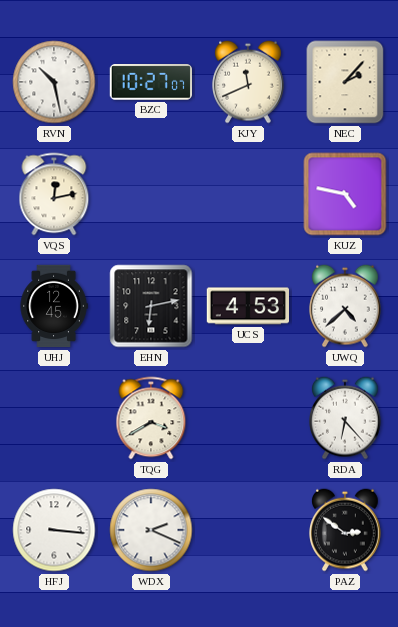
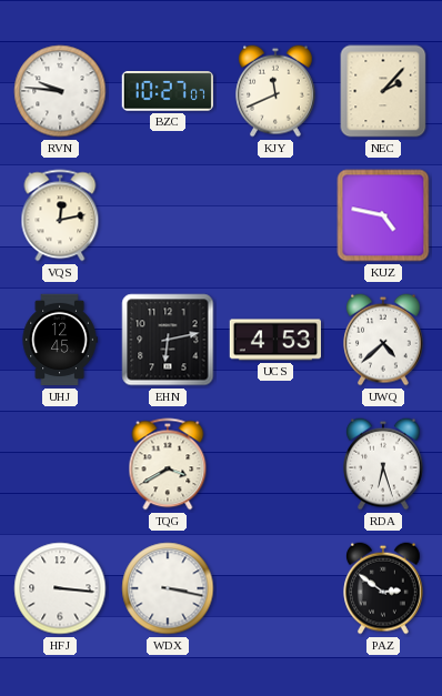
RVN: 10:28 -> 9:46 (60, 91)
RDA: 6:23 -> 6:27 (384, 464)
WDX: 2:19 -> 3:17 (168, 588)
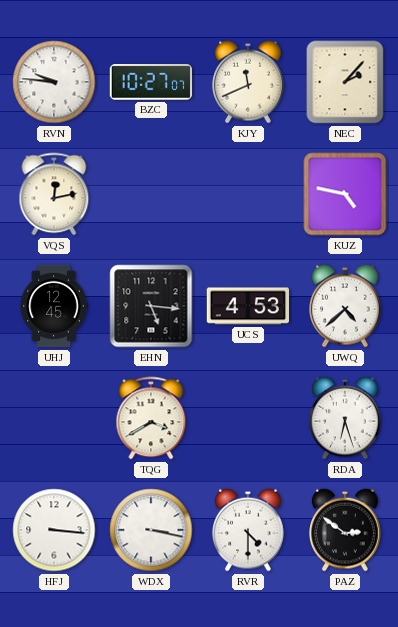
EHN: 6:13 -> 5:16 (151, 306)
RVR: none -> 4:30 (249, 530)
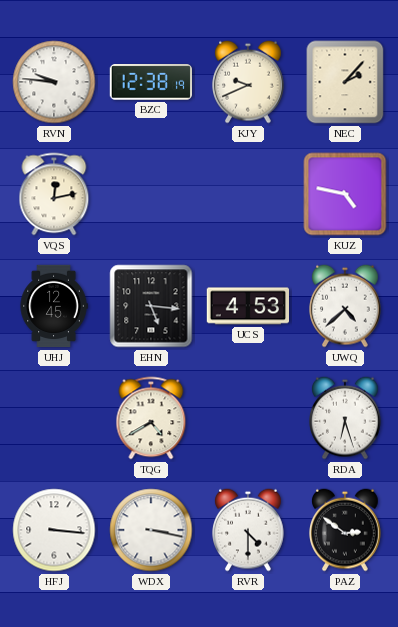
BZC: 10:27 -> 12:38 (151, 82)
KJY: 11:41 -> 9:41 (249, 82)
TQG: 3:40 -> 4:40 (151, 418)
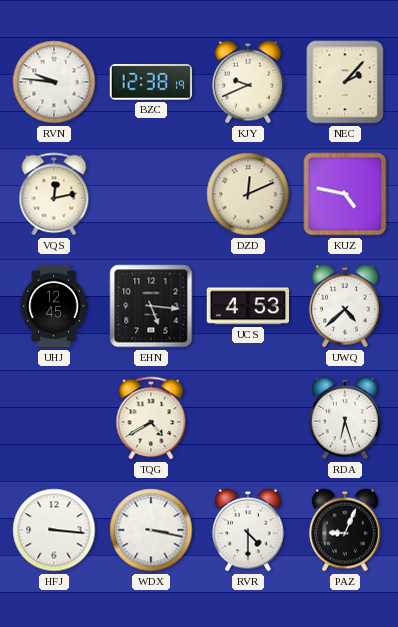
DZD: none -> 12:11 (248, 194)
PAZ: 2:51 -> 9:04 (346, 530)
